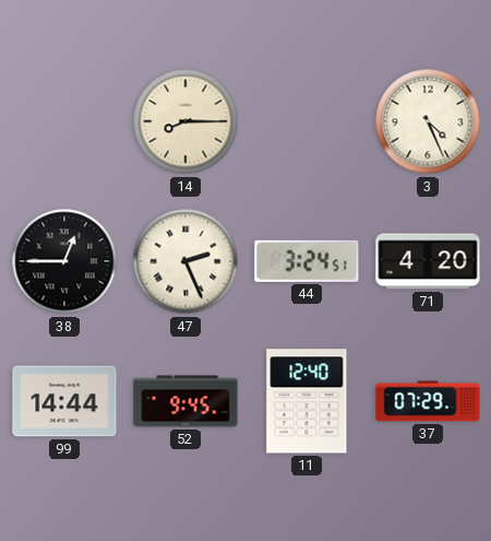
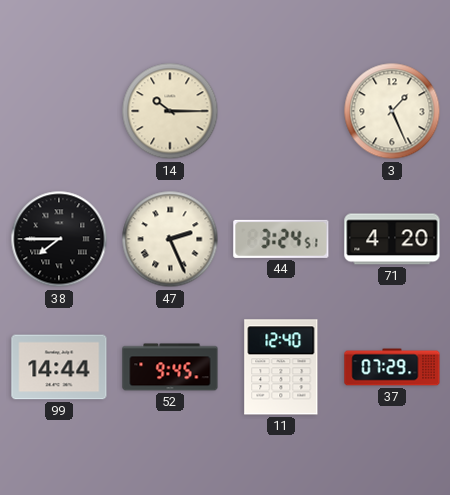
14: 8:15 -> 10:15 (170, 111)
3: 4:26 -> 1:26 (392, 111)
38: 12:45 -> 7:45 (59, 239)
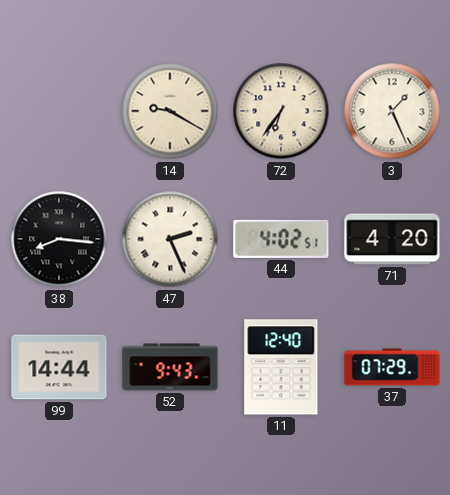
14: 10:15 -> 9:20 (170, 111)
72: none -> 6:36 (281, 111)
38: 7:45 -> 8:16 (59, 239)
44: 3:24 -> 4:02 (281, 239)
52: 9:45 -> 9:43 (170, 367)
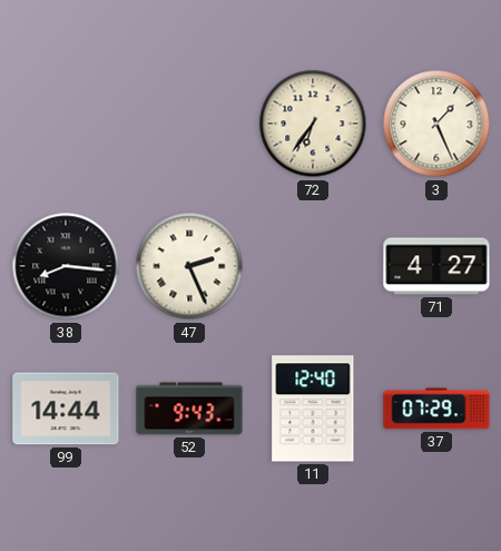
14: 9:20 -> none (170, 111)
44: 4:02 -> none (281, 239)
71: 4:20 -> 4:27 (436, 266)
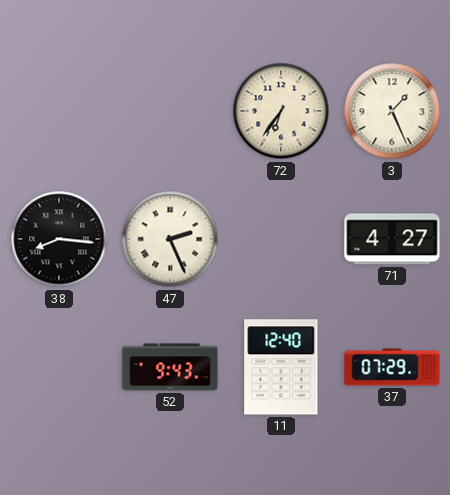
99: 14:44 -> none (66, 409)
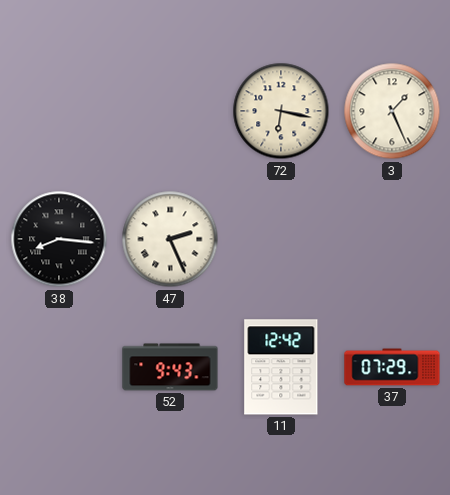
72: 6:36 -> 6:17 (281, 111)
71: 4:27 -> none (392, 239)
11: 12:40 -> 12:42 (281, 367)
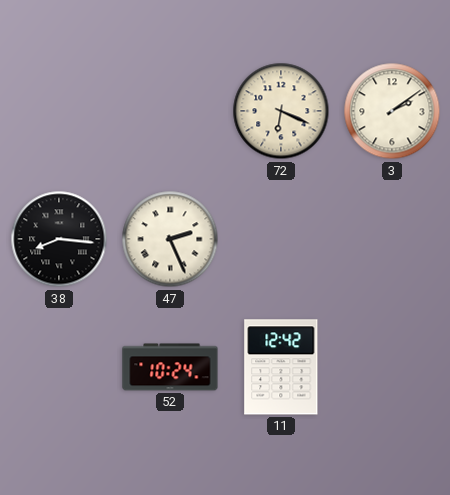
72: 6:17 -> 6:19 (281, 111)
3: 1:26 -> 2:09 (392, 111)
52: 9:43 -> 10:24 (170, 367)
37: 07:29 -> none (392, 367)
